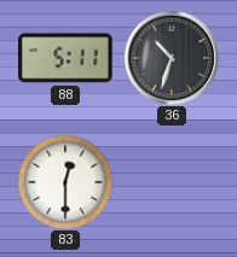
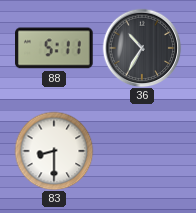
36: 10:33 -> 10:35 (142, 48)
83: 12:30 -> 8:30 (54, 151)
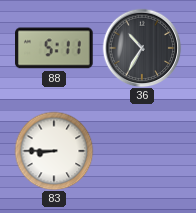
83: 8:30 -> 8:45 (54, 151)
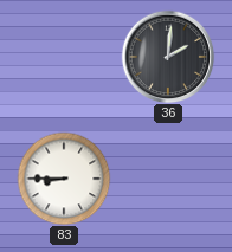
88: 5:11 -> none (55, 48)
36: 10:35 -> 2:01 (168, 57)
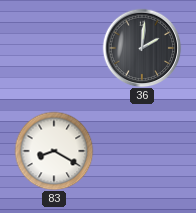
83: 8:45 -> 8:20 (54, 151)
